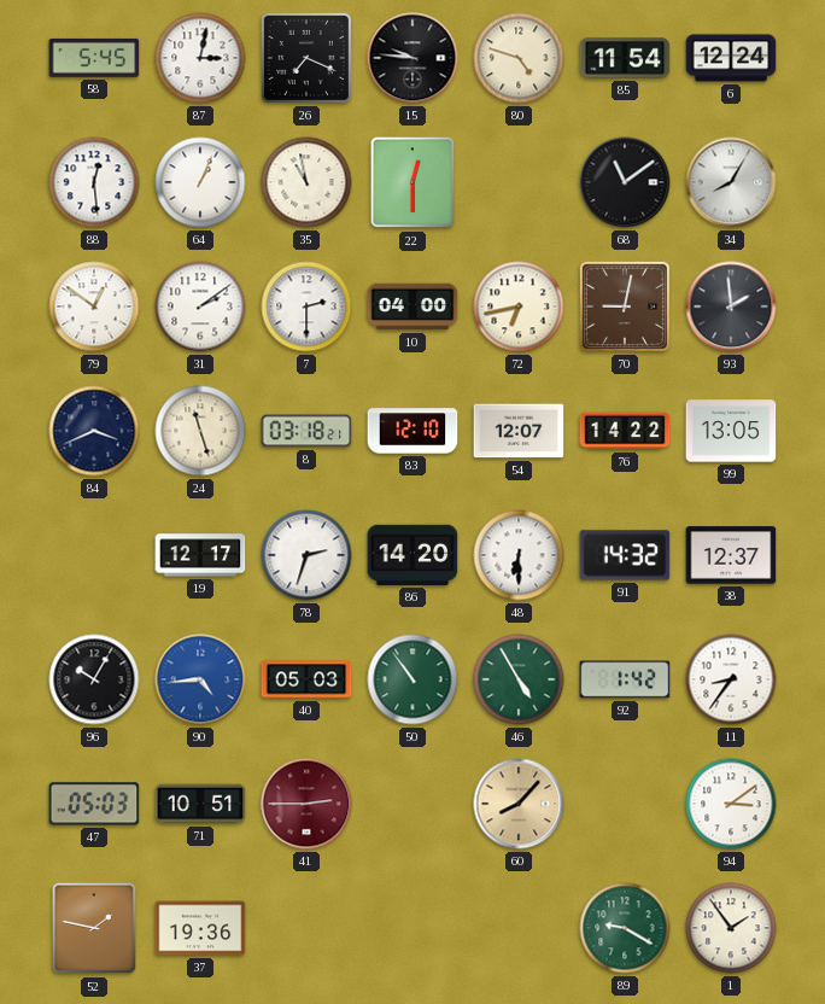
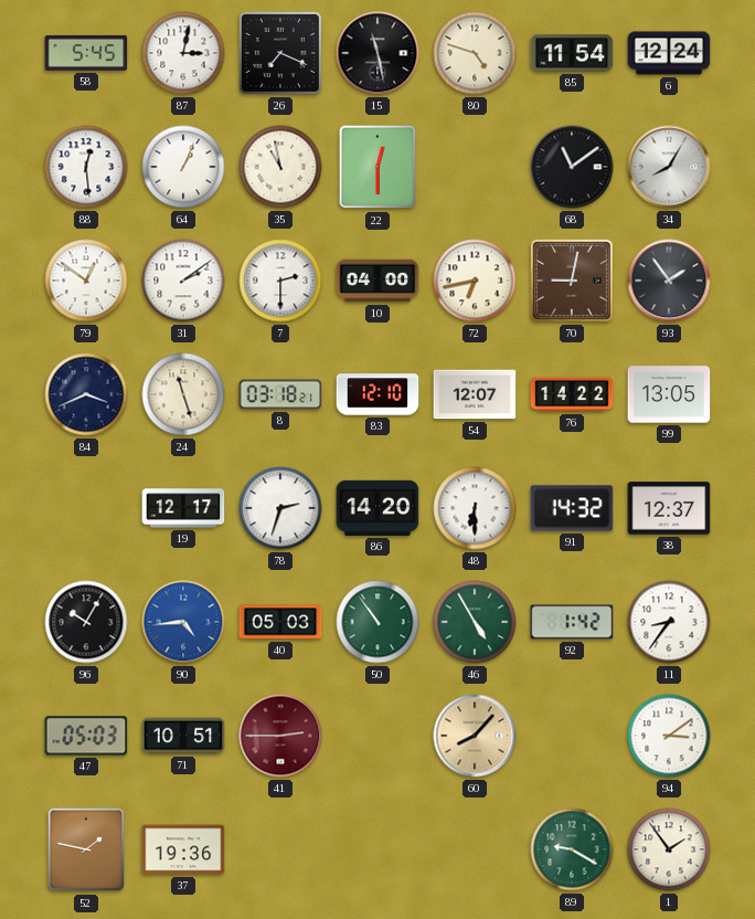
15: 9:46 -> 11:28 (377, 53)
93: 1:59 -> 1:54 (669, 281)
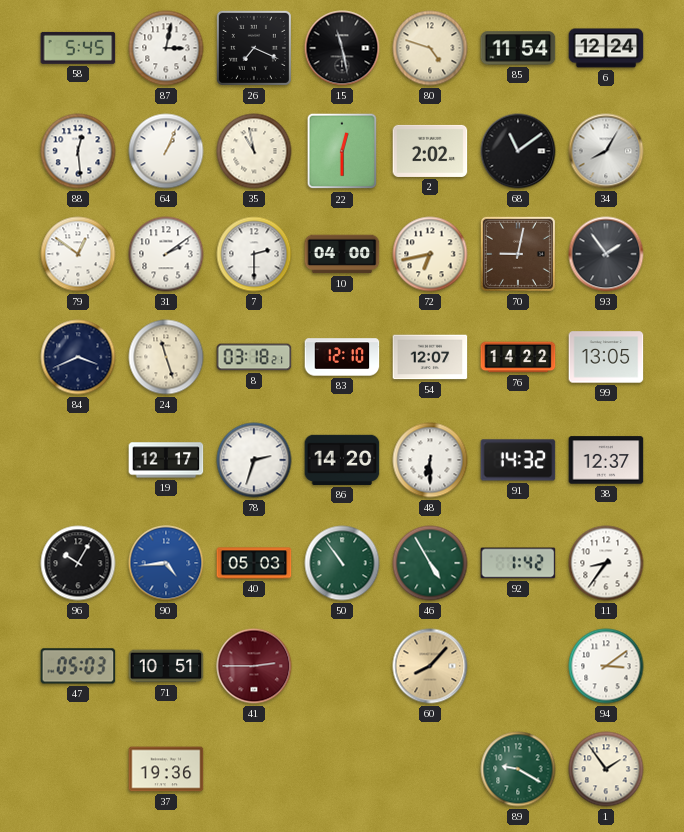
2: none -> 2:02 (430, 151)
52: 1:47 -> none (86, 849)
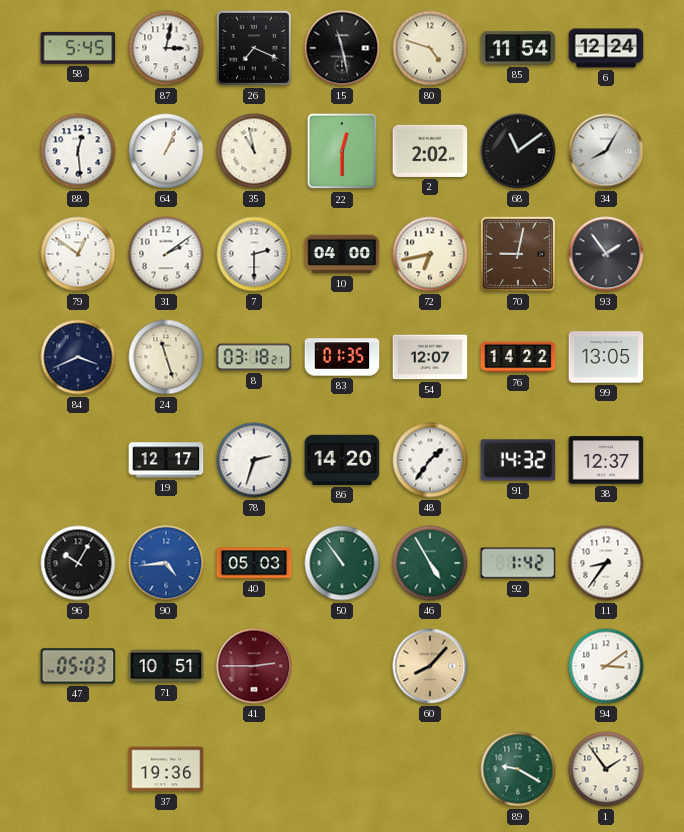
83: 12:10 -> 01:35 (342, 357)
48: 6:30 -> 1:36 (430, 460)
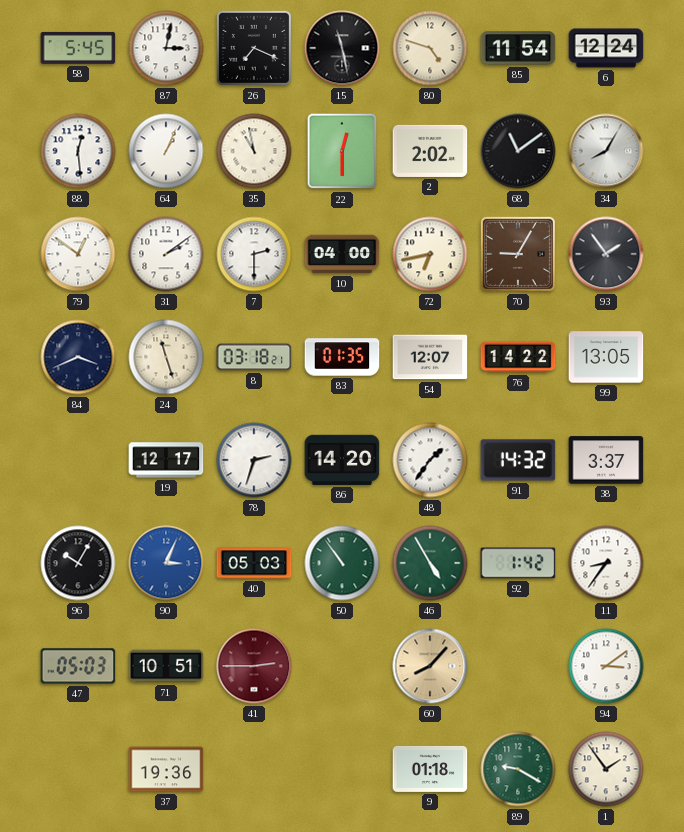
70: 9:02 -> 9:05 (518, 254)
38: 12:37 -> 3:37 (606, 460)
90: 4:44 -> 3:04 (166, 563)
9: none -> 01:18 (430, 769)
